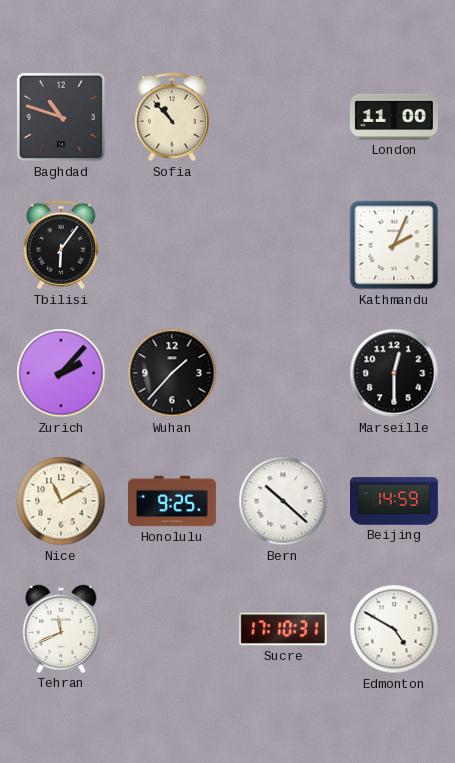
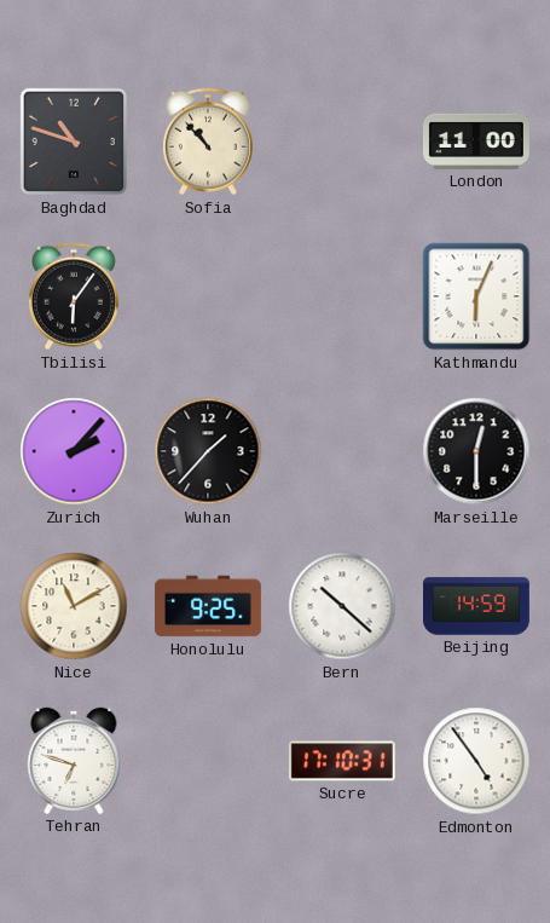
Kathmandu: 2:04 -> 6:04 (476, 296)
Tehran: 11:41 -> 6:48 (74, 761)
Edmonton: 4:50 -> 4:54 (476, 761)
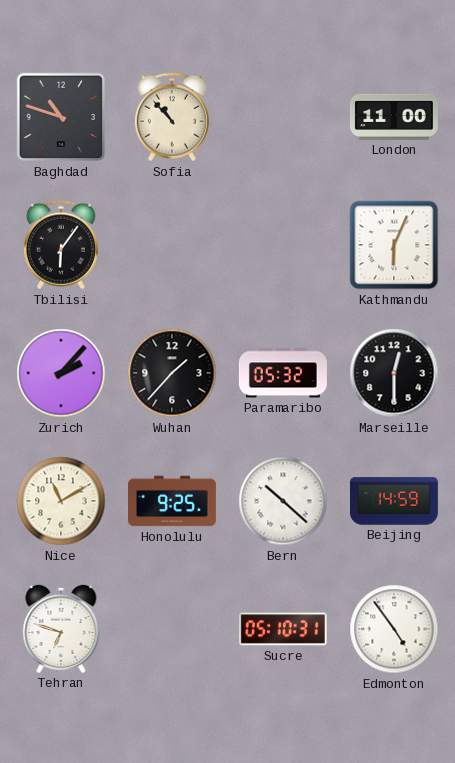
Paramaribo: none -> 05:32 (283, 373)
Sucre: 17:10 -> 05:10 (283, 629)
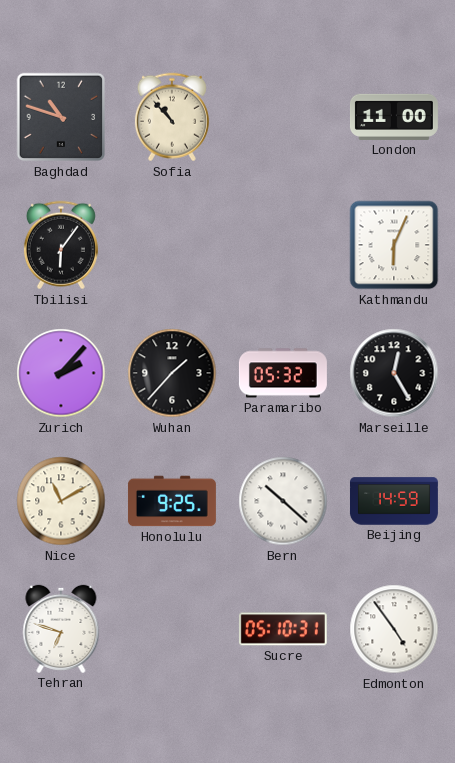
Marseille: 12:30 -> 12:25 (394, 373)
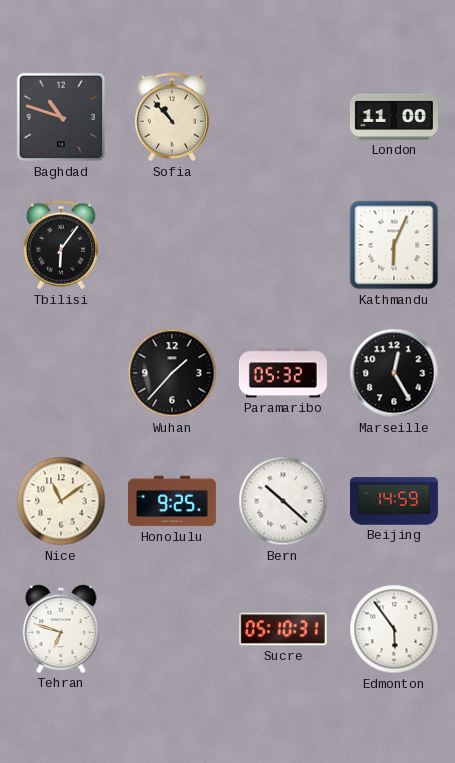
Zurich: 2:07 -> none (61, 373)
Nice: 11:10 -> 11:09 (61, 501)
Edmonton: 4:54 -> 5:54 (394, 629)
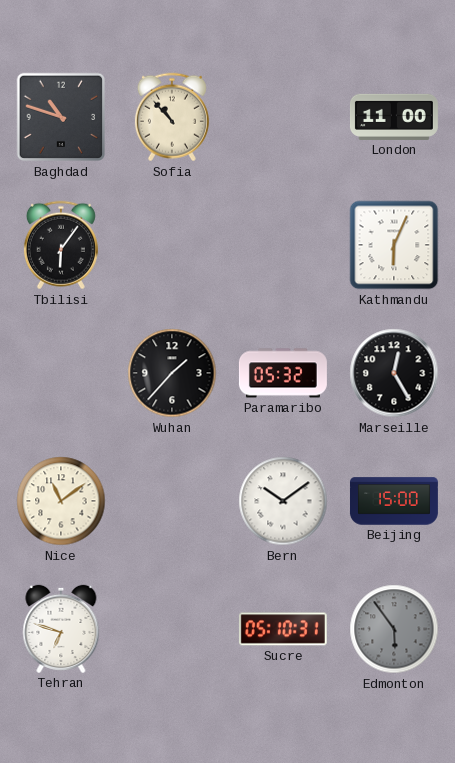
Honolulu: 9:25 -> none (172, 501)
Bern: 10:22 -> 10:09 (283, 501)
Beijing: 14:59 -> 15:00 (394, 501)
Edmonton dial: white -> grey (394, 629)
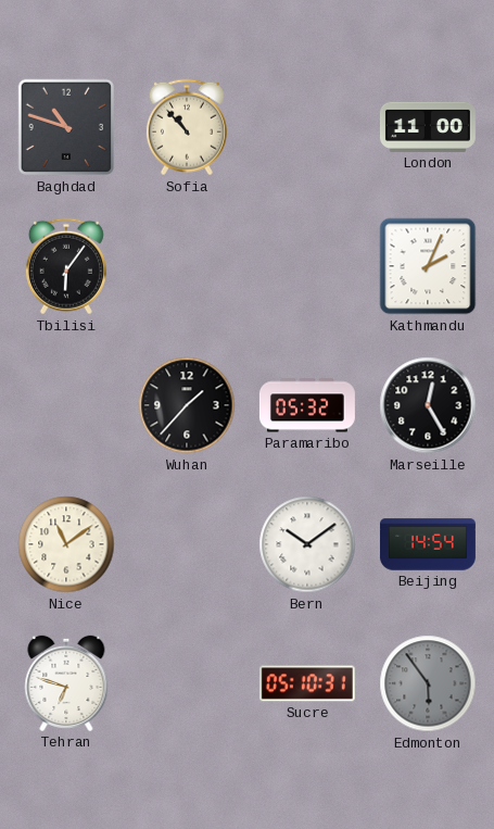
Kathmandu: 6:04 -> 2:04 (428, 266)
Beijing: 15:00 -> 14:54 (428, 544)
